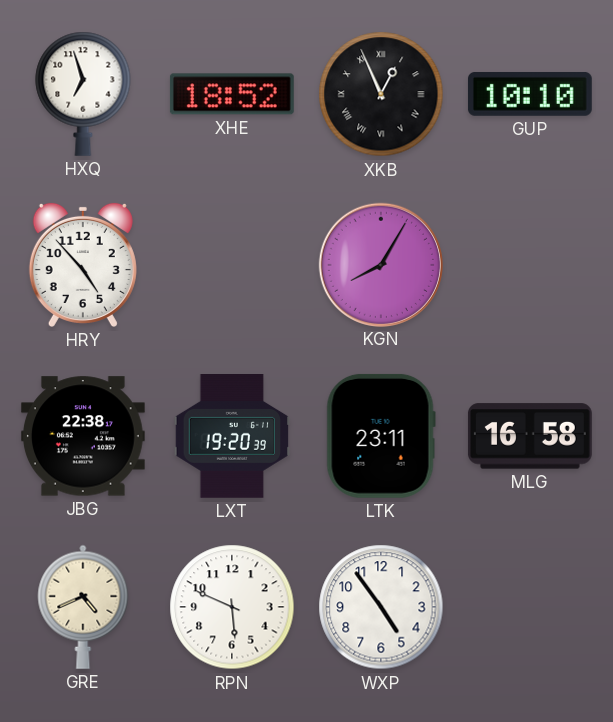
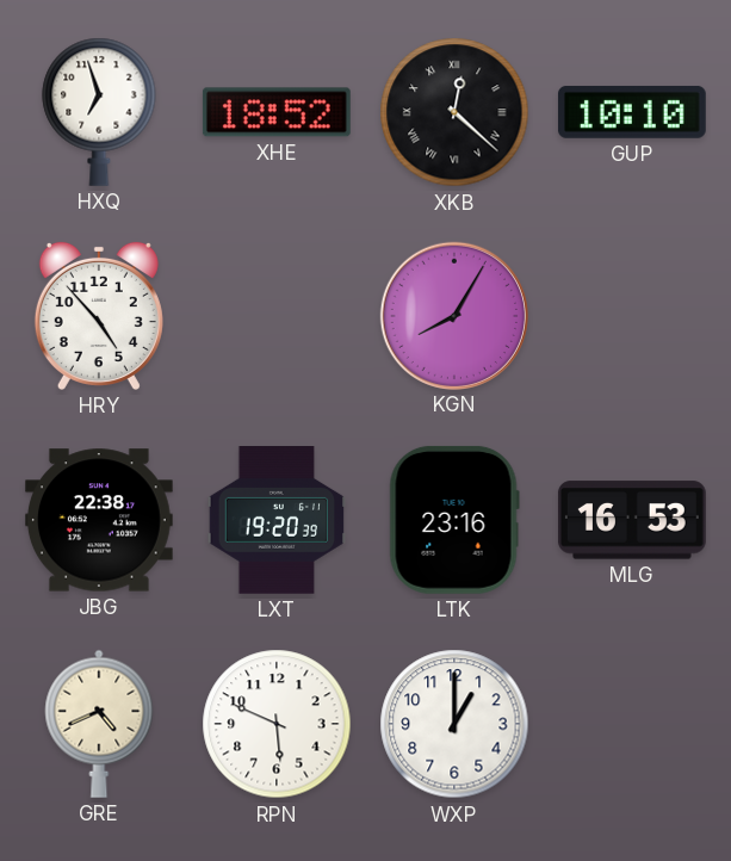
XKB: 12:56 -> 12:22 (454, 112)
LTK: 23:11 -> 23:16 (454, 520)
MLG: 16:58 -> 16:53 (632, 520)
WXP: 4:54 -> 1:00 (454, 724)
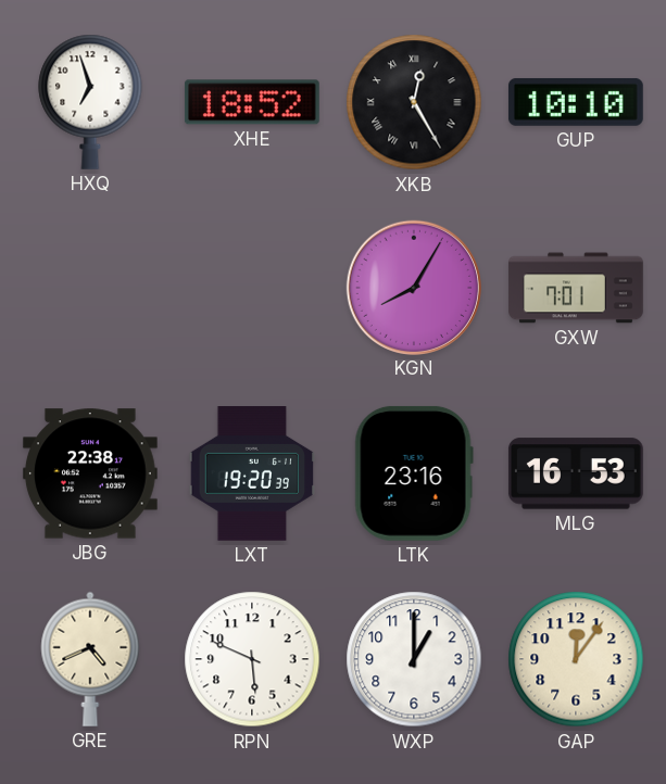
XKB: 12:22 -> 12:25 (414, 102)
HRY: 4:53 -> none (99, 316)
GXW: none -> 7:01 (576, 288)
GAP: none -> 12:06 (576, 659)
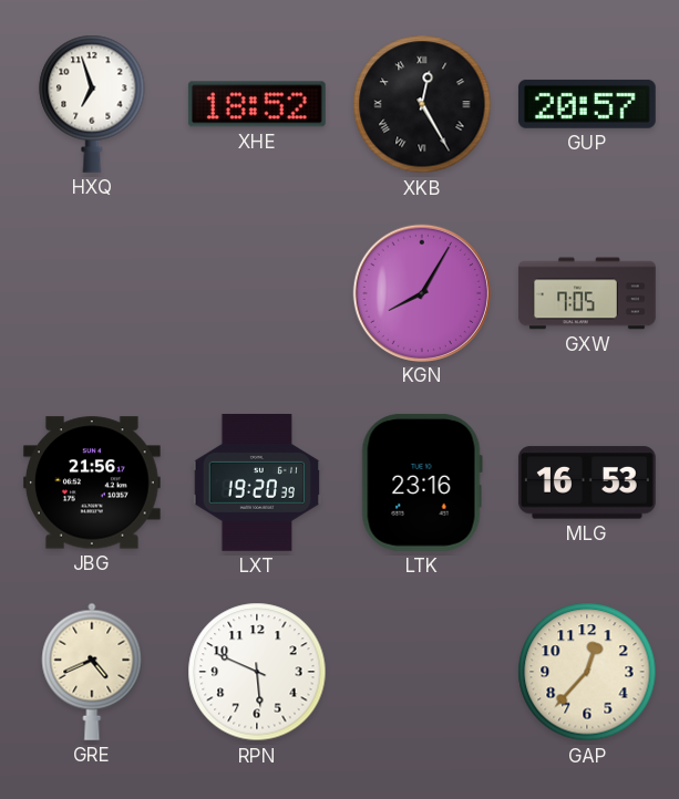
GUP: 10:10 -> 20:57 (587, 104)
GXW: 7:01 -> 7:05 (587, 293)
JBG: 22:38 -> 21:56 (92, 482)
WXP: 1:00 -> none (414, 659)
GAP: 12:06 -> 12:37 (587, 672)
